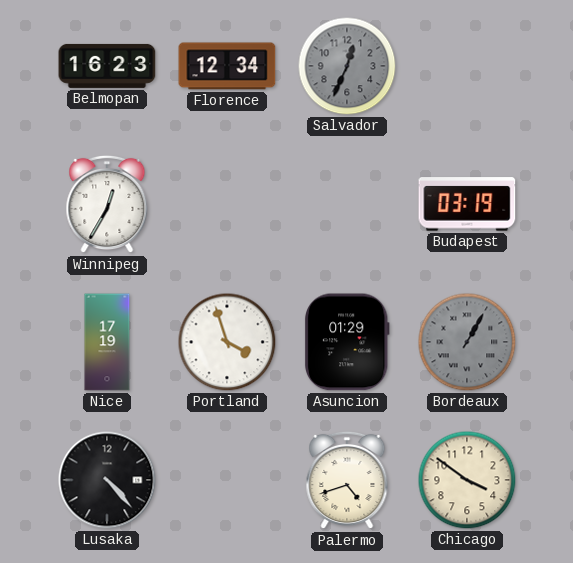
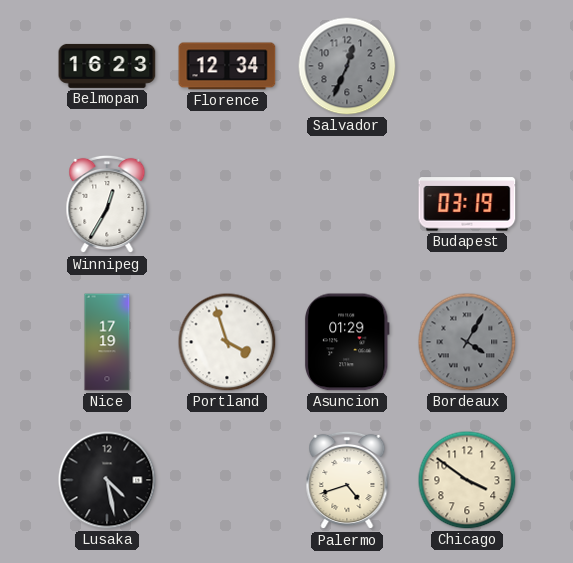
Bordeaux: 1:05 -> 4:05 (467, 342)
Lusaka: 4:23 -> 4:28 (107, 480)
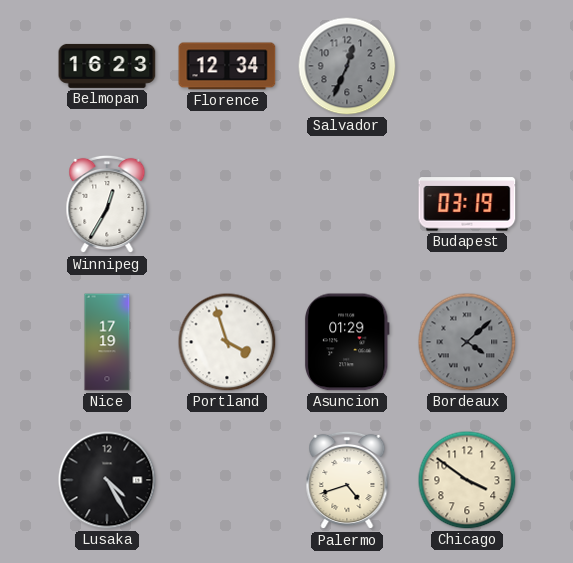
Bordeaux: 4:05 -> 4:08 (467, 342)
Lusaka: 4:28 -> 4:25 (107, 480)
